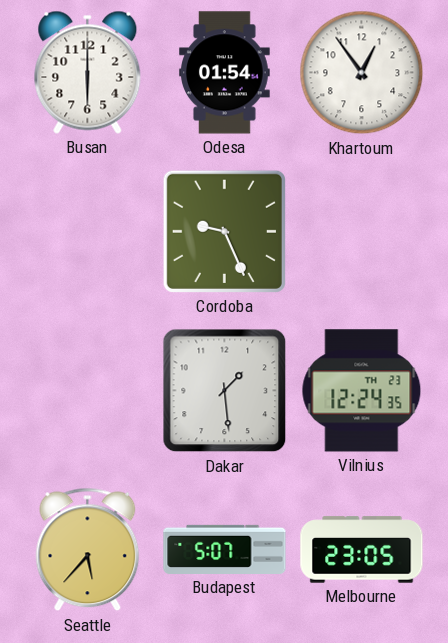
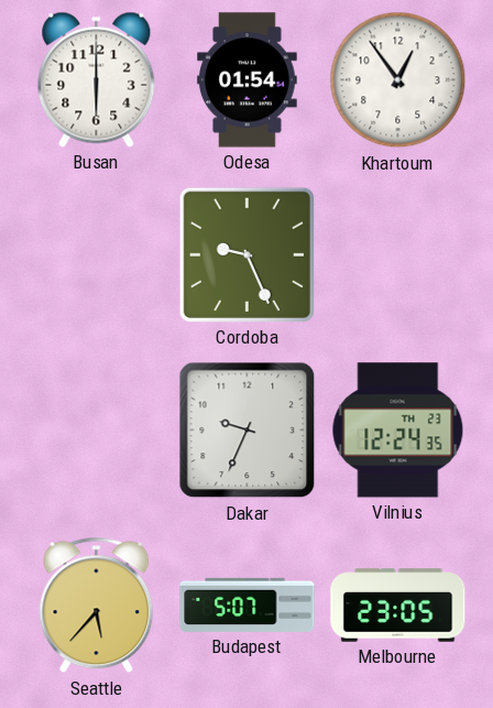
Dakar: 1:29 -> 9:34 (248, 431)
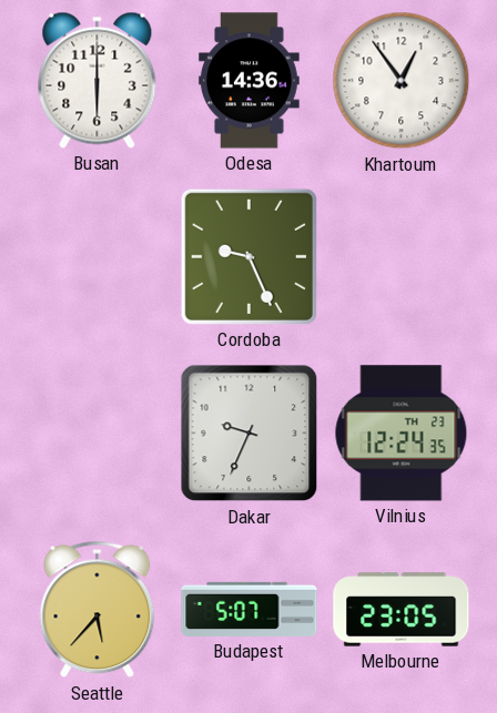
Odesa: 01:54 -> 14:36 (250, 81)
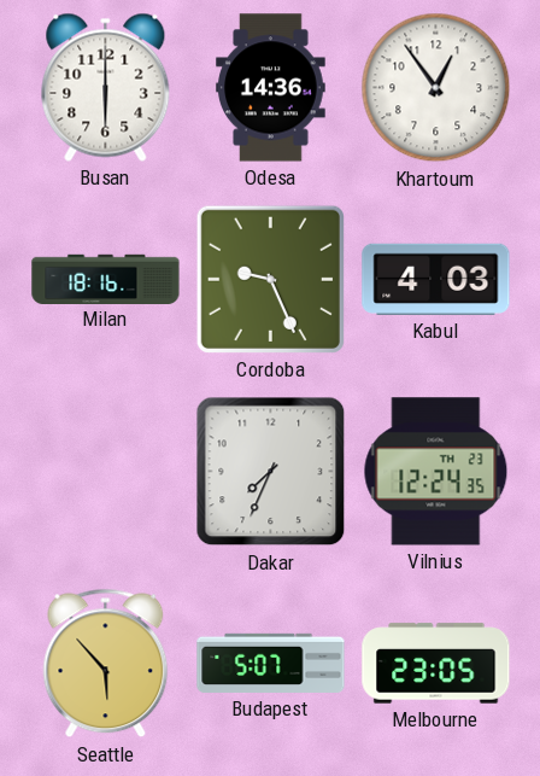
Milan: none -> 18:16 (106, 279)
Kabul: none -> 4:03 (436, 279)
Dakar: 9:34 -> 7:34 (271, 472)
Seattle: 5:37 -> 5:53 (106, 664)
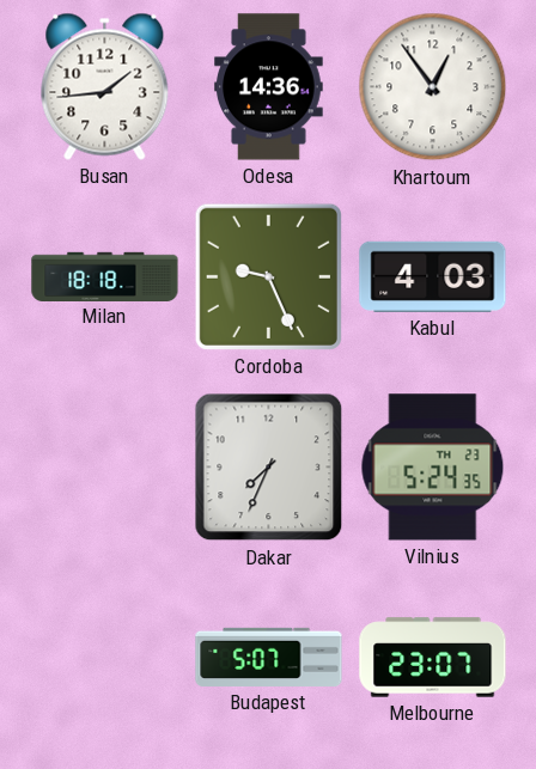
Busan: 6:00 -> 1:44 (105, 86)
Milan: 18:16 -> 18:18 (105, 276)
Vilnius: 12:24 -> 5:24 (433, 468)
Seattle: 5:53 -> none (106, 664)
Melbourne: 23:05 -> 23:07 (433, 658)
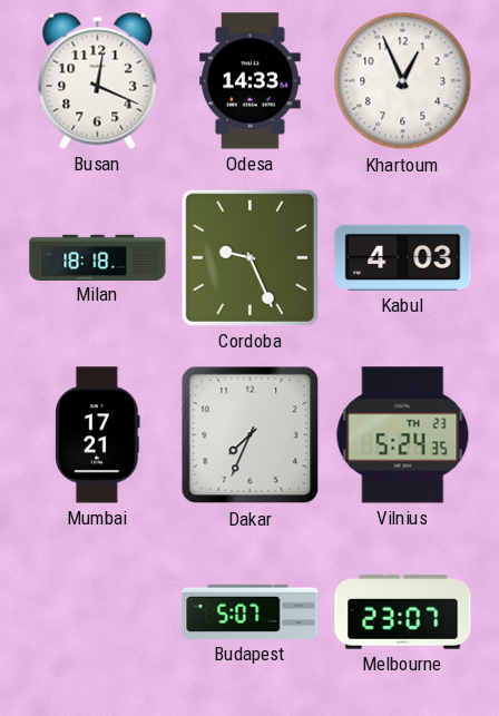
Busan: 1:44 -> 12:19 (98, 80)
Odesa: 14:36 -> 14:33 (251, 81)
Khartoum: 12:54 -> 12:56 (403, 81)
Mumbai: none -> 17:21 (98, 435)
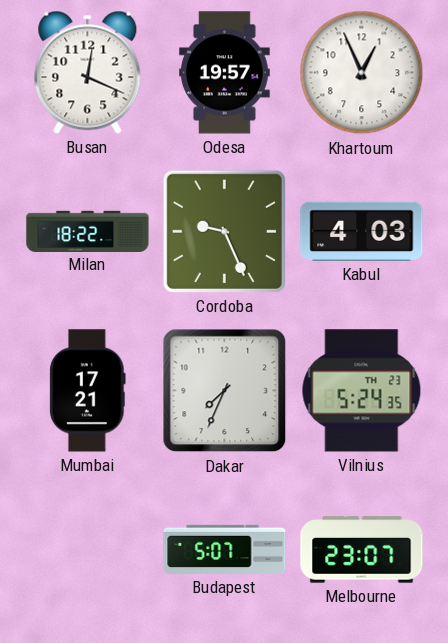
Odesa: 14:33 -> 19:57 (225, 73)
Milan: 18:18 -> 18:22 (88, 231)
